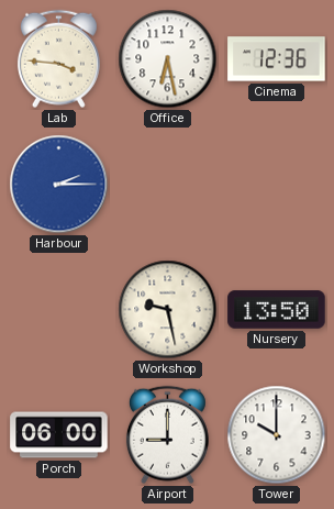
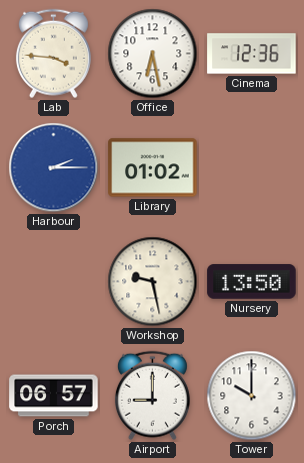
Library: none -> 01:02 (153, 168)
Porch: 06:00 -> 06:57 (54, 396)
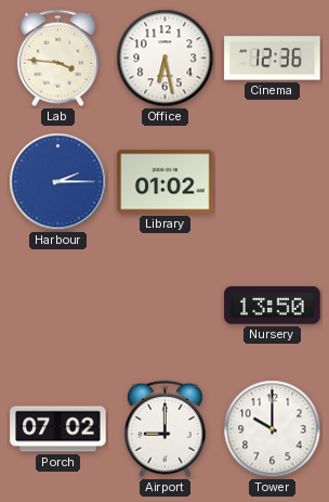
Workshop: 9:28 -> none (153, 282)
Porch: 06:57 -> 07:02 (58, 429)
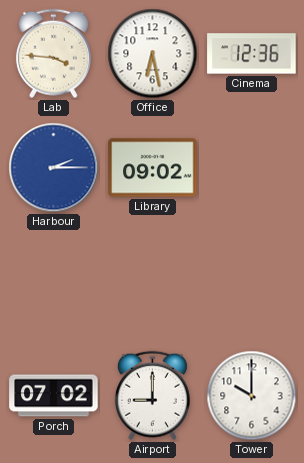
Library: 01:02 -> 09:02 (153, 168)
Nursery: 13:50 -> none (273, 306)
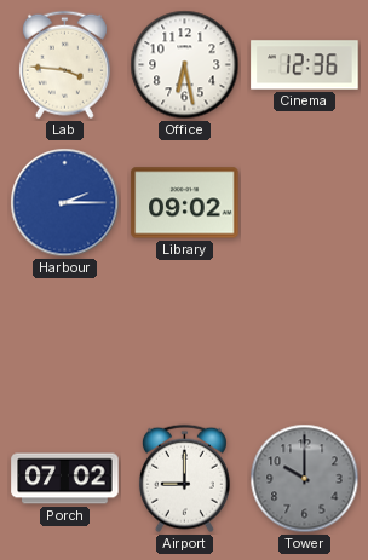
Tower dial: white -> grey (305, 479)
